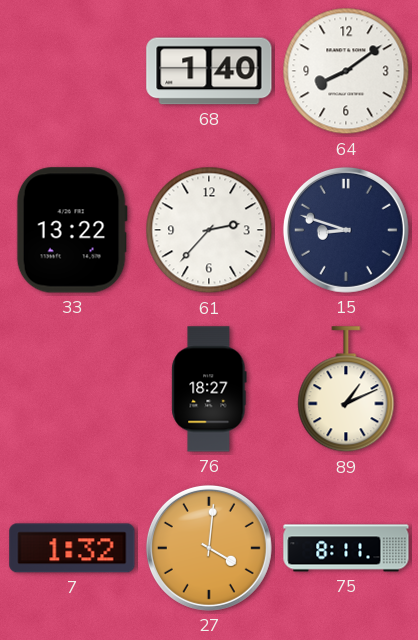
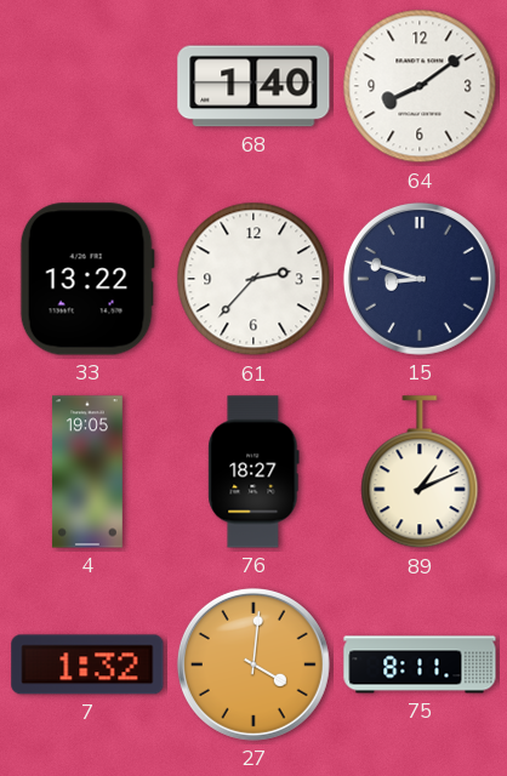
4: none -> 19:05 (87, 472)
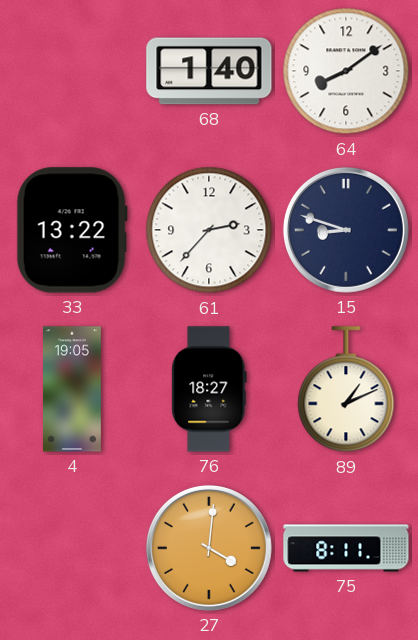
7: 1:32 -> none (87, 664)
